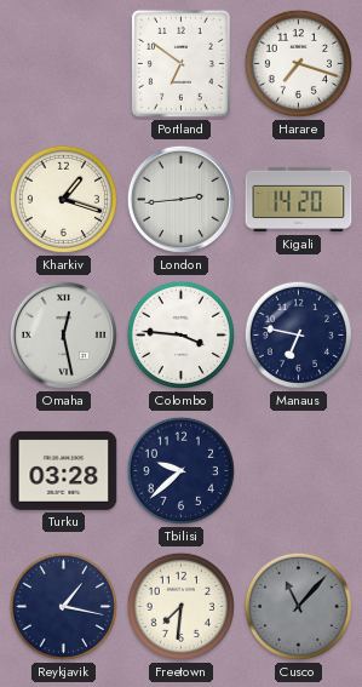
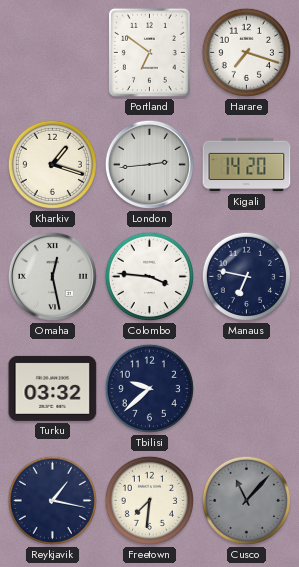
Turku: 03:28 -> 03:32 (53, 388)
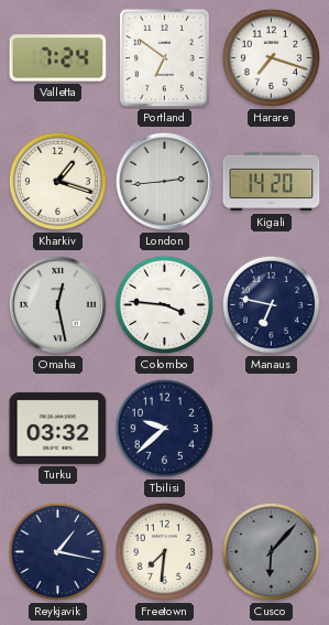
Valletta: none -> 7:24 (58, 58)
Cusco: 11:07 -> 6:07 (271, 551)
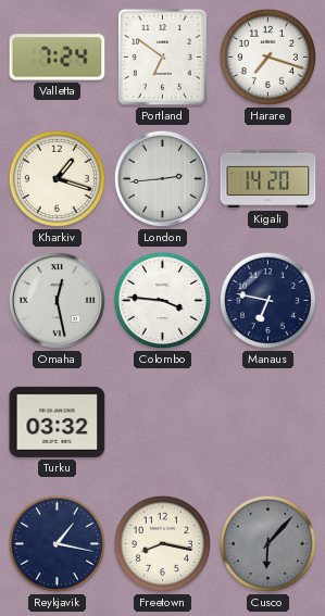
Tbilisi: 9:38 -> none (164, 428)
Freetown: 7:31 -> 8:17 (162, 543)
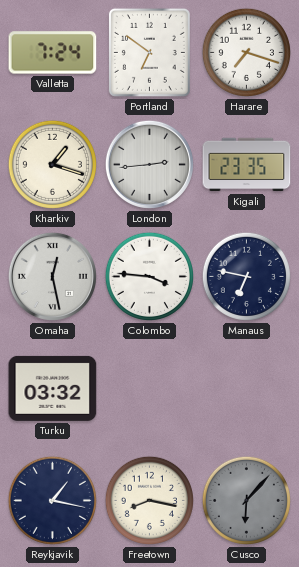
Kigali: 14:20 -> 23:35 (247, 165)
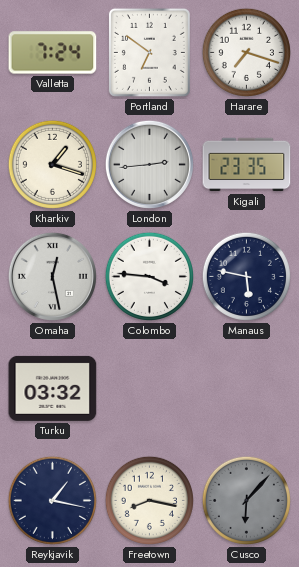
Manaus: 6:47 -> 5:47 (246, 276)
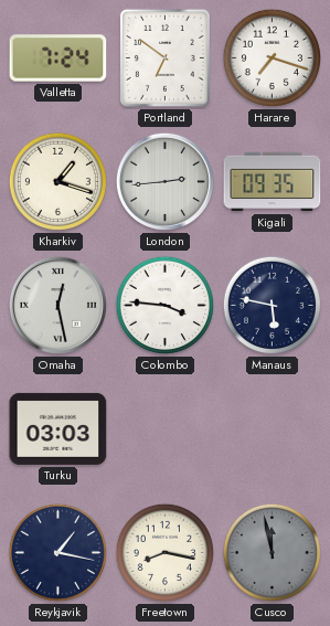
Kigali: 23:35 -> 09:35 (273, 182)
Turku: 03:32 -> 03:03 (58, 428)
Cusco: 6:07 -> 11:58 (272, 552)
